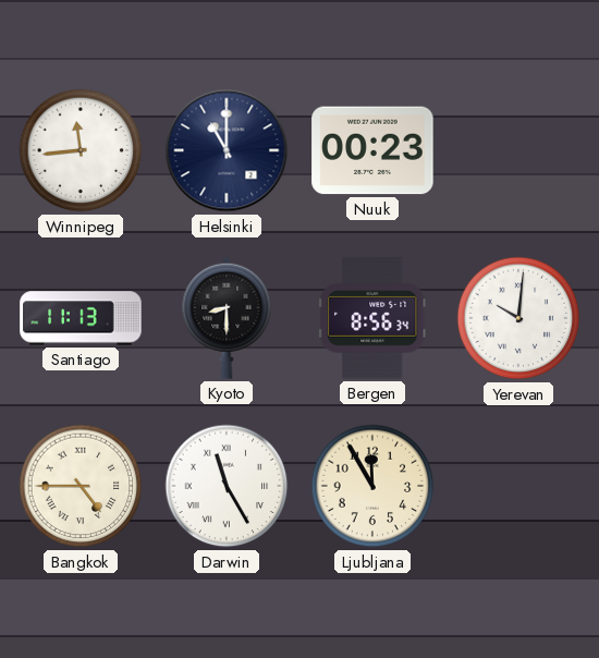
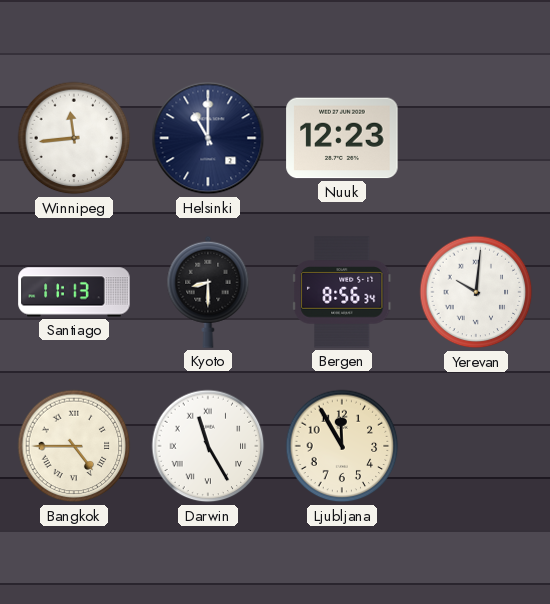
Nuuk: 00:23 -> 12:23 (342, 138)
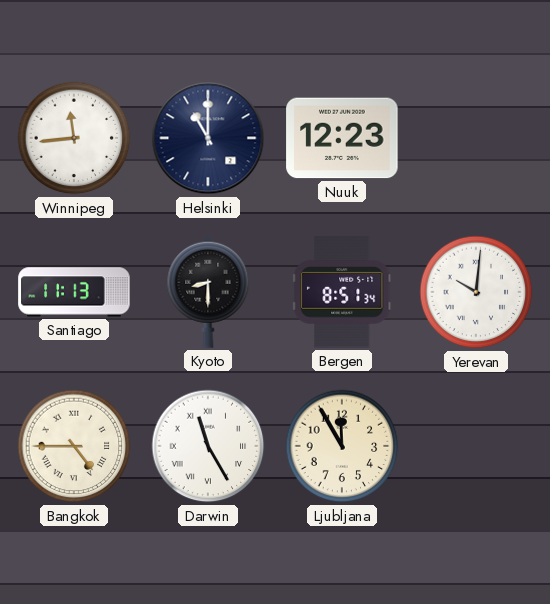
Bergen: 8:56 -> 8:51 (343, 292)
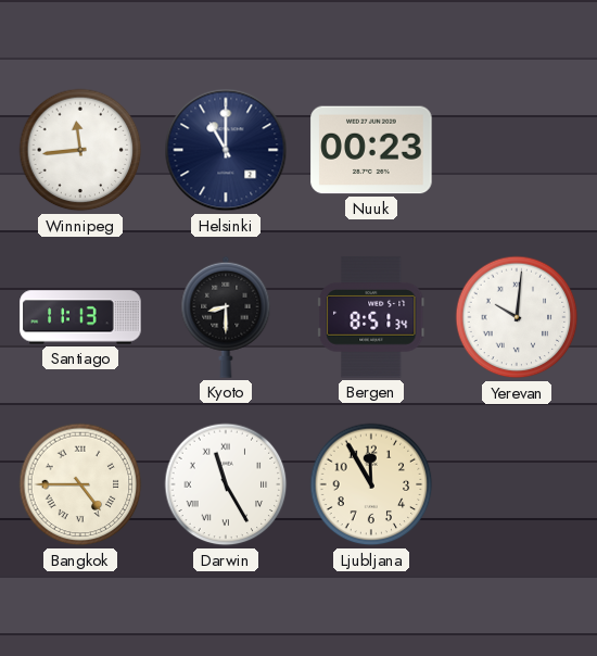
Nuuk: 12:23 -> 00:23 (371, 150)
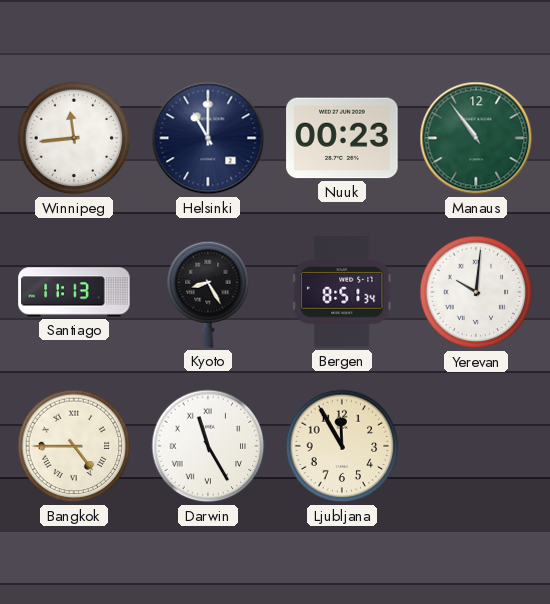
Manaus: none -> 10:54 (476, 138)
Kyoto: 8:30 -> 8:25 (208, 292)
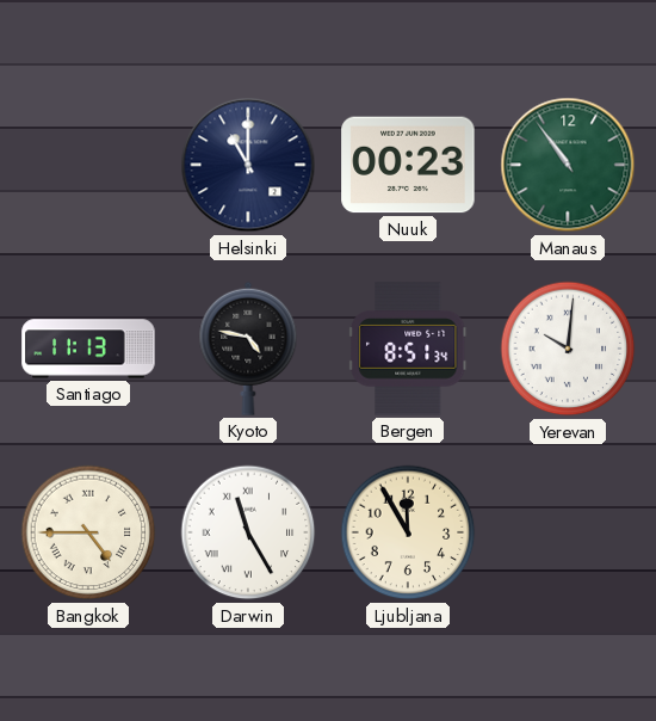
Winnipeg: 11:44 -> none (74, 138)
Kyoto: 8:25 -> 4:47 (248, 349)
